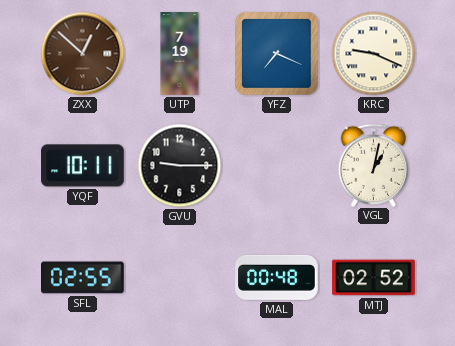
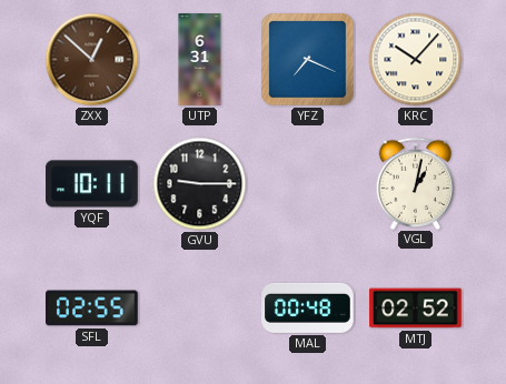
UTP: 7:19 -> 6:31 (200, 60)
KRC: 9:19 -> 10:07 (416, 60)
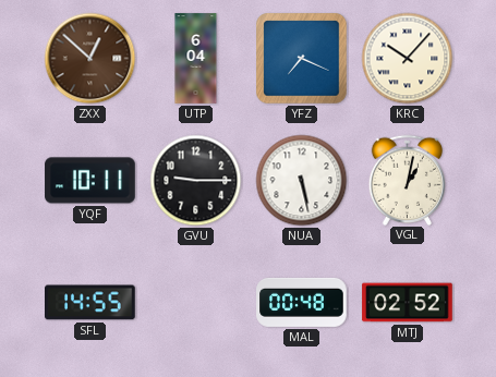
UTP: 6:31 -> 6:04 (196, 59)
NUA: none -> 5:28 (302, 181)
SFL: 02:55 -> 14:55 (90, 303)
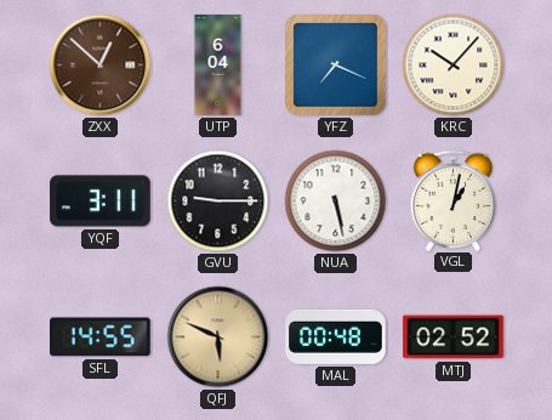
YQF: 10:11 -> 3:11 (101, 202)
QFJ: none -> 5:49 (218, 337)
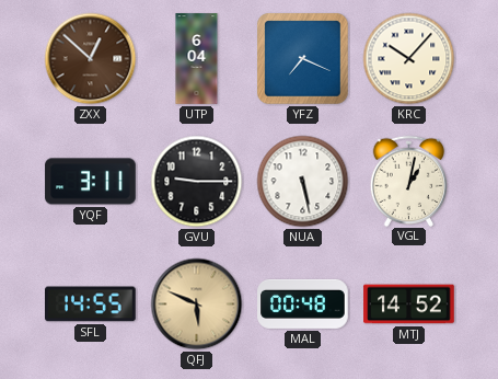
MTJ: 02:52 -> 14:52 (409, 305)
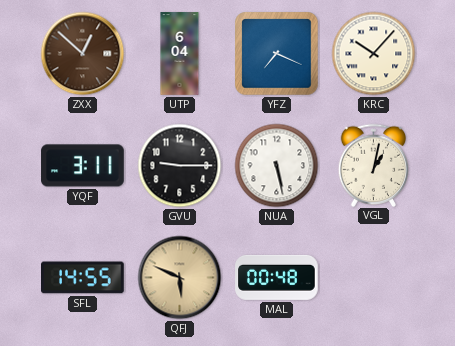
MTJ: 14:52 -> none (409, 305)
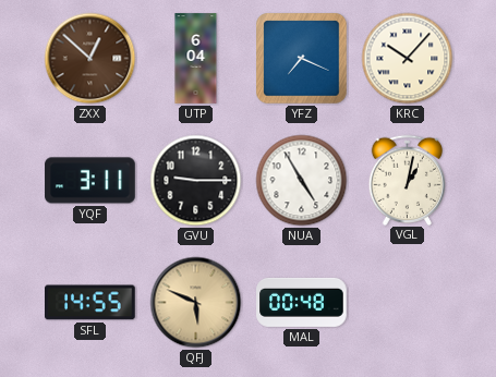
NUA: 5:28 -> 4:55 (302, 181)
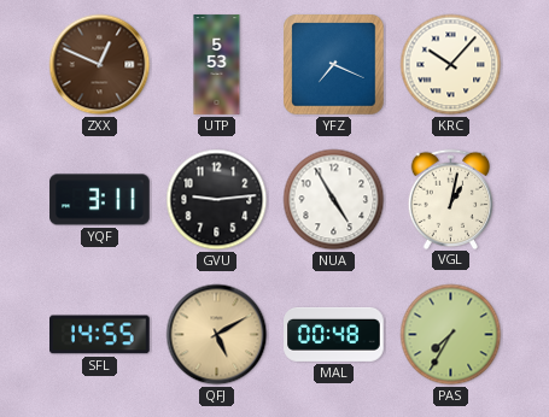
ZXX: 12:52 -> 12:49 (100, 65)
UTP: 6:04 -> 5:53 (217, 65)
GVU: 9:15 -> 9:14 (217, 200)
QFJ: 5:49 -> 5:10 (217, 335)
PAS: none -> 7:35 (451, 335)
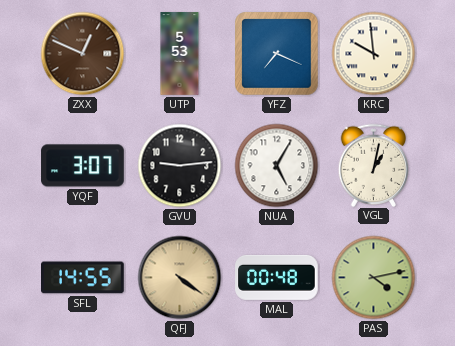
KRC: 10:07 -> 9:59 (374, 54)
YQF: 3:11 -> 3:07 (83, 166)
NUA: 4:55 -> 5:05 (277, 166)
QFJ: 5:10 -> 4:21 (180, 278)
PAS: 7:35 -> 4:13 (374, 278)
